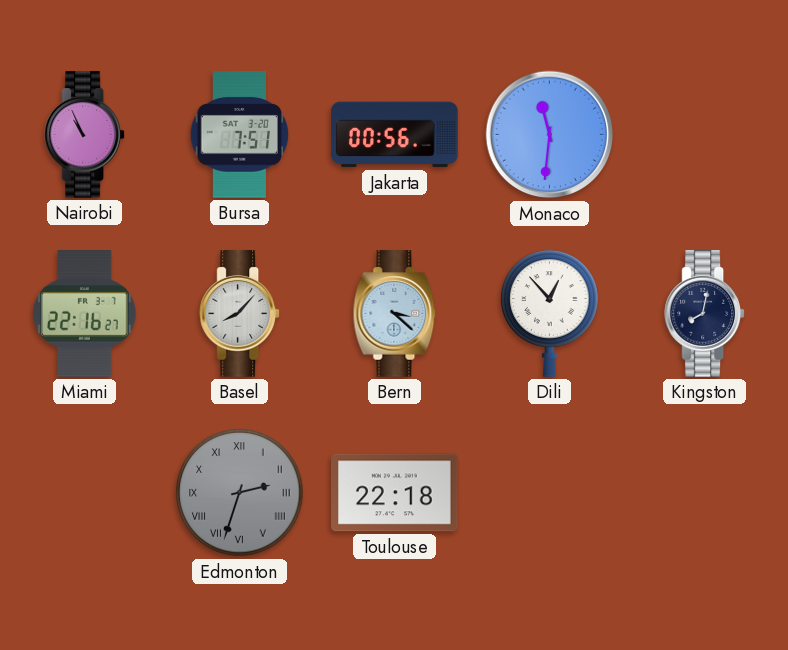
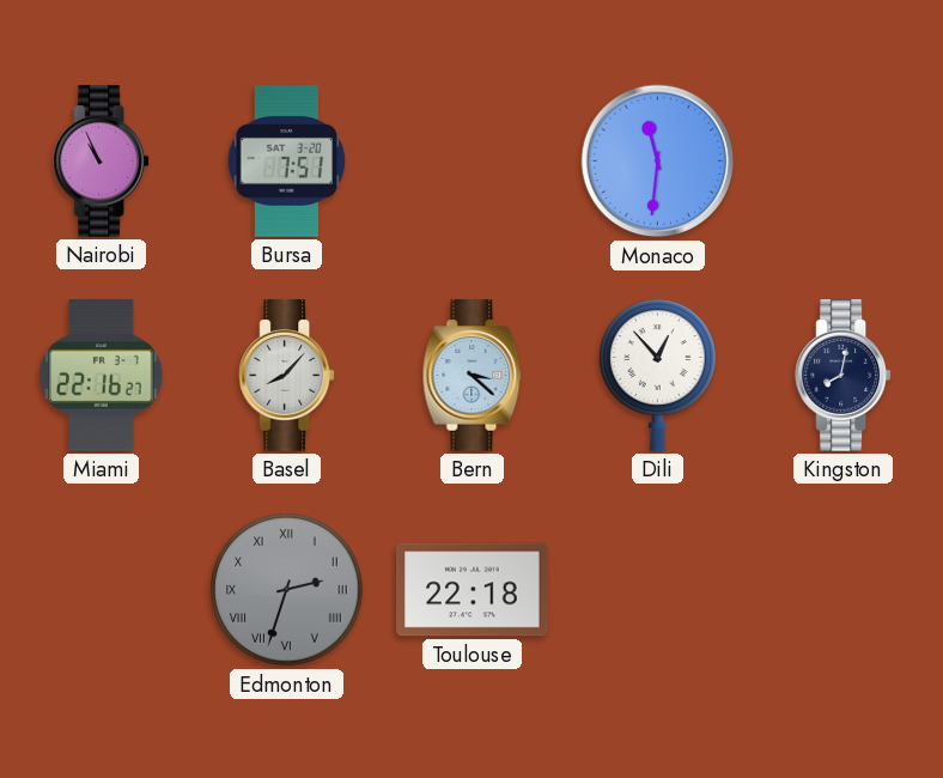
Jakarta: 00:56 -> none (395, 135)
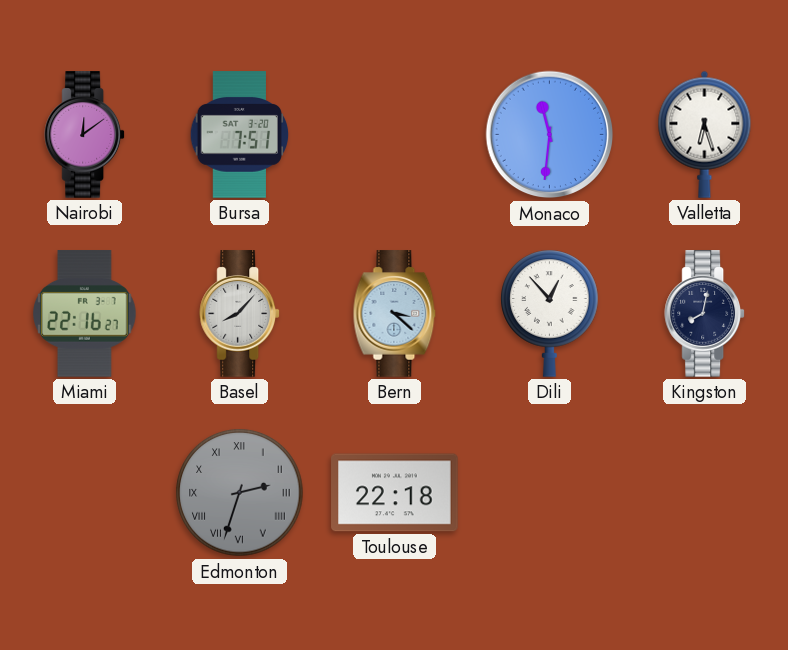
Nairobi: 10:56 -> 12:09 (85, 135)
Valletta: none -> 6:27 (705, 134)
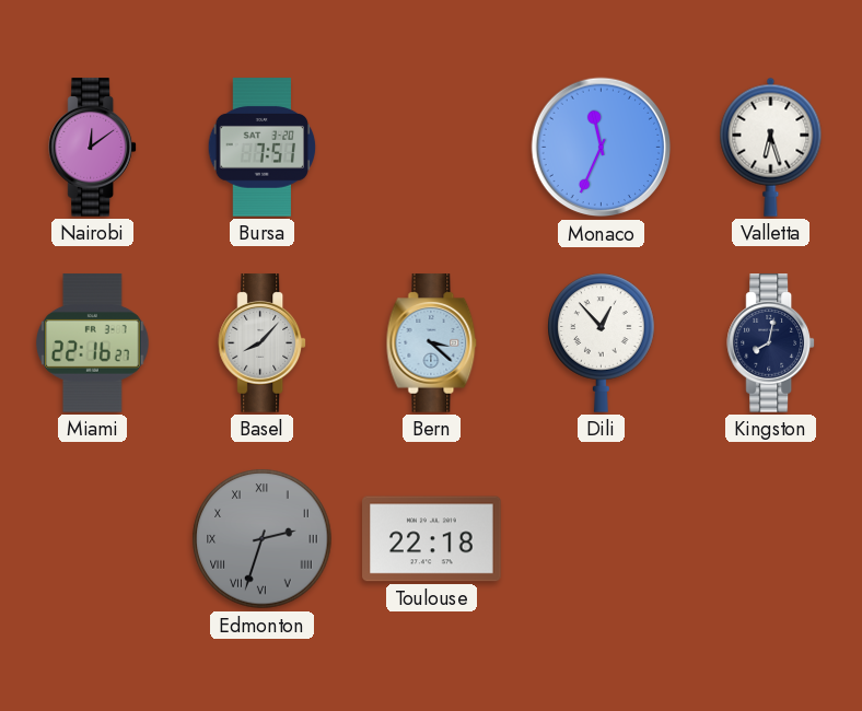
Monaco: 11:31 -> 11:34 (602, 148)
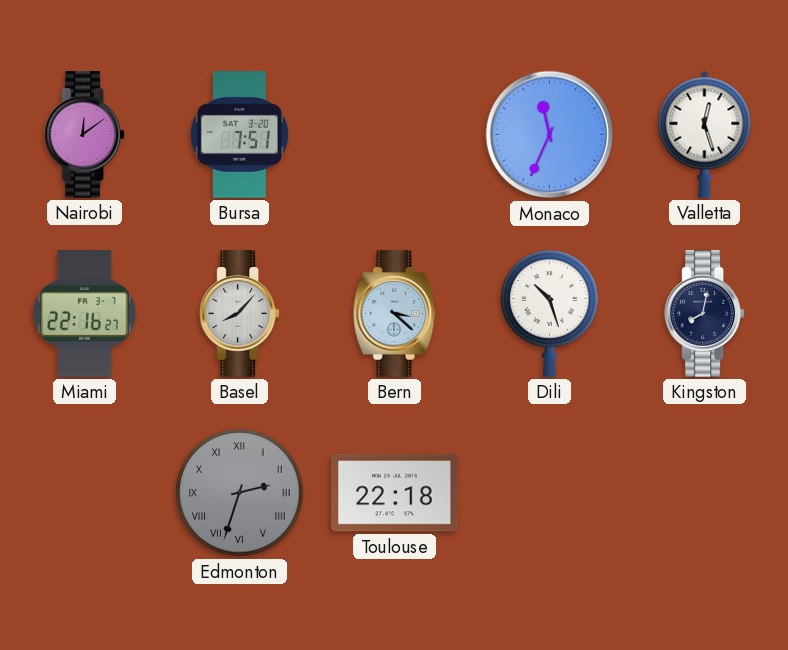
Valletta: 6:27 -> 12:27 (705, 134)
Dili: 12:53 -> 10:27 (550, 313)
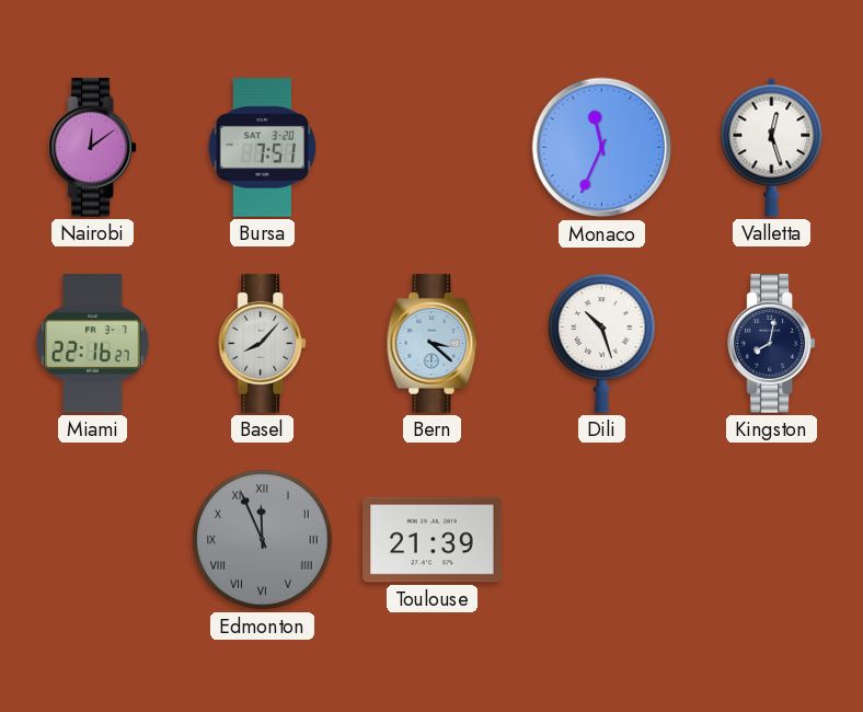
Edmonton: 2:33 -> 11:56 (263, 540)
Toulouse: 22:18 -> 21:39 (433, 540)
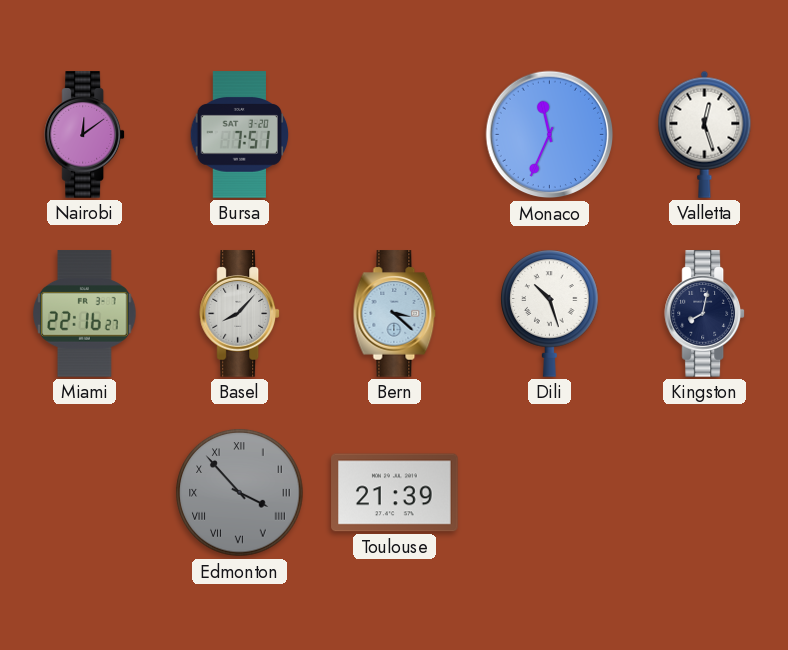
Edmonton: 11:56 -> 3:53 (240, 493)
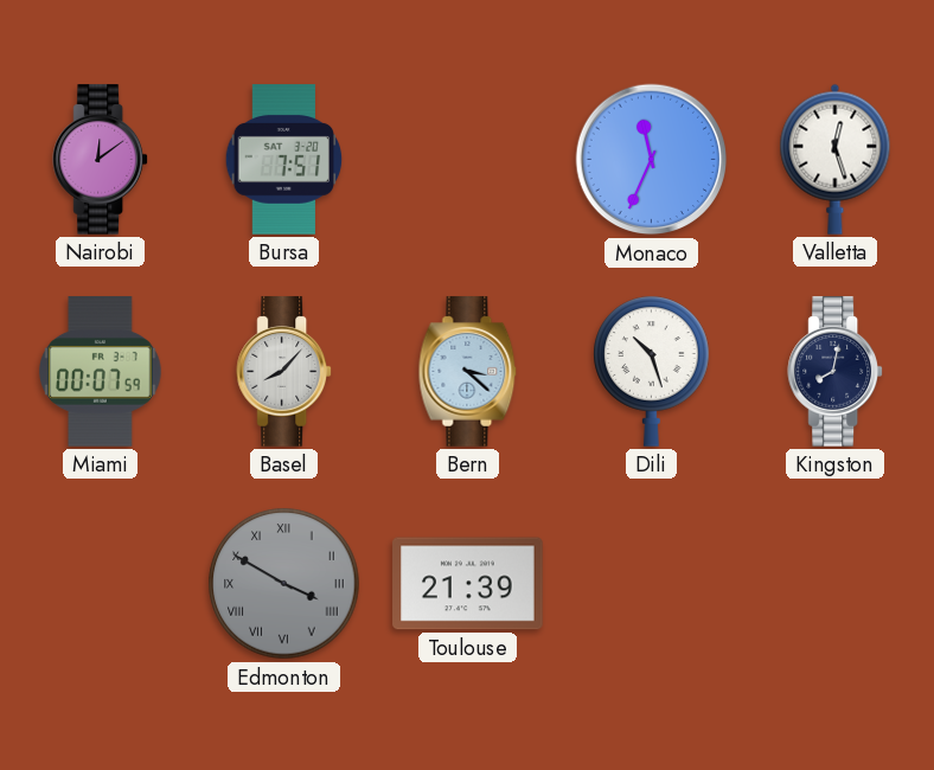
Miami: 22:16 -> 00:07 (101, 372)
Edmonton: 3:53 -> 3:50 (284, 584)
